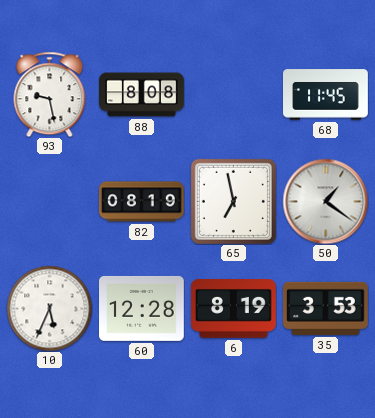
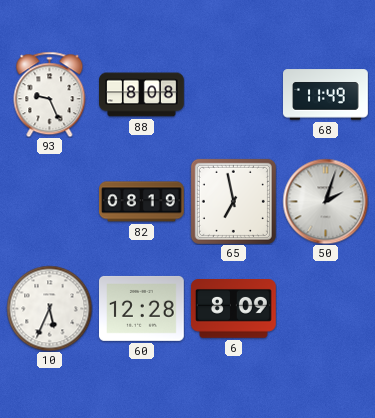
93: 9:28 -> 9:26 (50, 94)
68: 11:45 -> 11:49 (326, 95)
50: 1:21 -> 2:03 (325, 201)
6: 8:19 -> 8:09 (233, 309)
35: 3:53 -> none (326, 308)
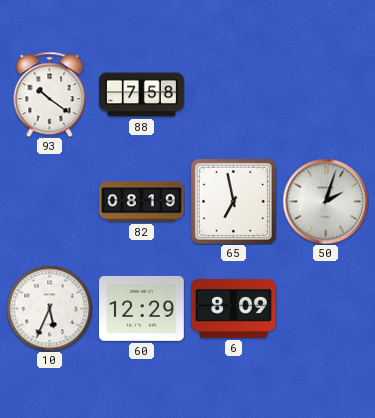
93: 9:26 -> 10:21 (50, 94)
88: 8:08 -> 7:58 (142, 95)
68: 11:49 -> none (326, 95)
60: 12:28 -> 12:29 (142, 308)
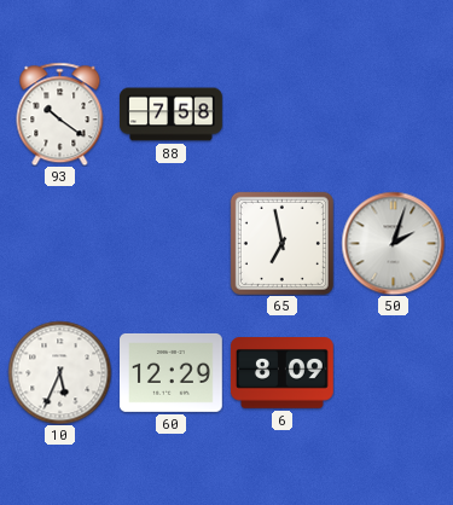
82: 08:19 -> none (142, 202)
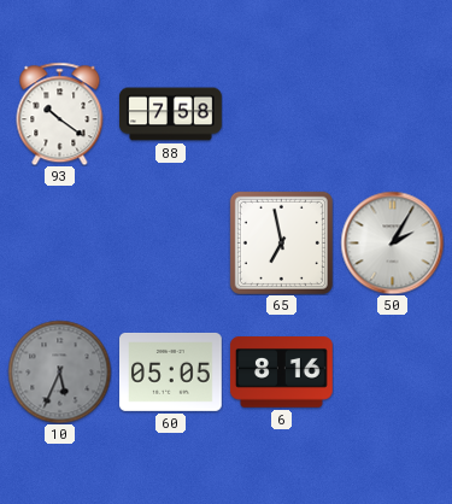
50: 2:03 -> 2:05 (392, 242)
10 dial: white -> grey (59, 371)
60: 12:29 -> 05:05 (171, 371)
6: 8:09 -> 8:16 (281, 373)
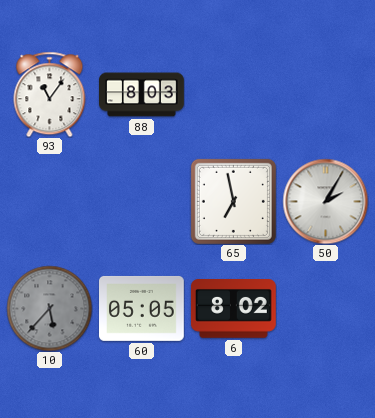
93: 10:21 -> 11:06 (50, 94)
88: 7:58 -> 8:03 (142, 95)
10: 5:34 -> 5:37 (49, 308)
6: 8:16 -> 8:02 (233, 309)
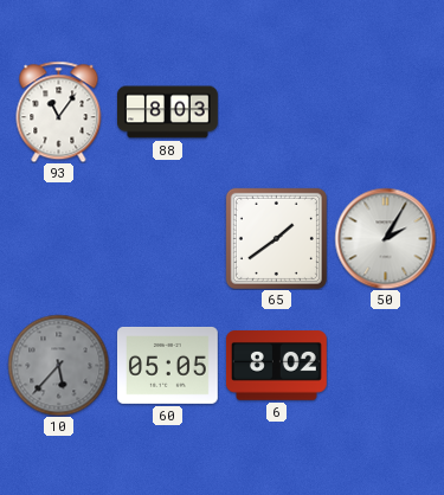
65: 6:58 -> 1:39 (276, 238)
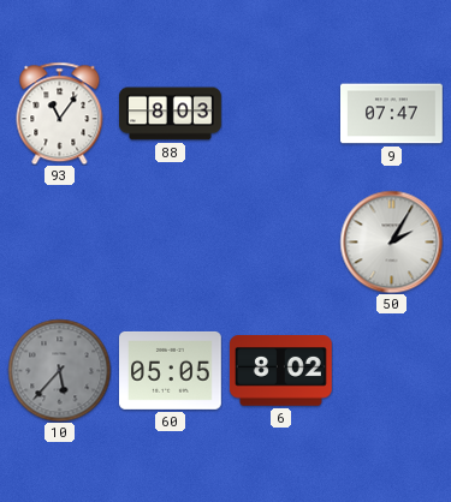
9: none -> 07:47 (392, 114)
65: 1:39 -> none (276, 238)
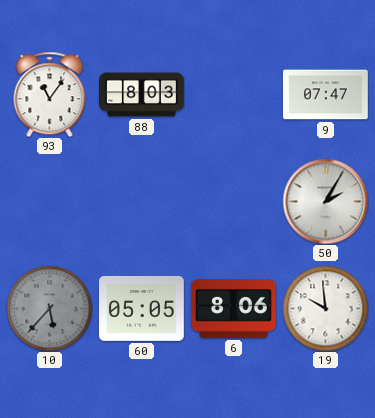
6: 8:02 -> 8:06 (233, 309)
19: none -> 9:59 (325, 308)
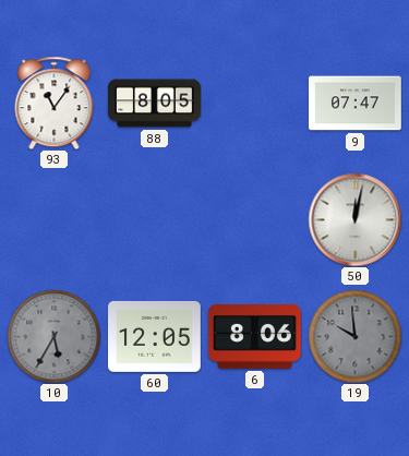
88: 8:03 -> 8:05 (155, 104)
50: 2:05 -> 12:02 (354, 219)
10: 5:37 -> 5:35 (53, 336)
60: 05:05 -> 12:05 (155, 336)
19 dial: white -> grey (354, 336)
